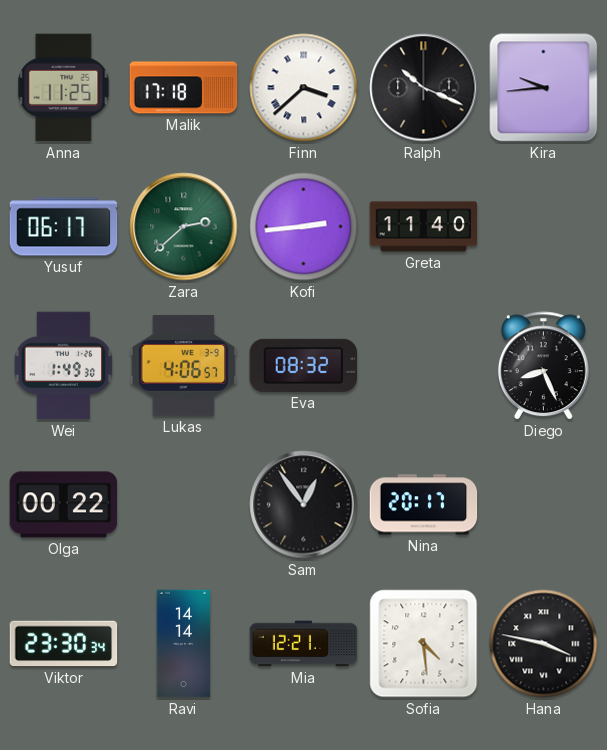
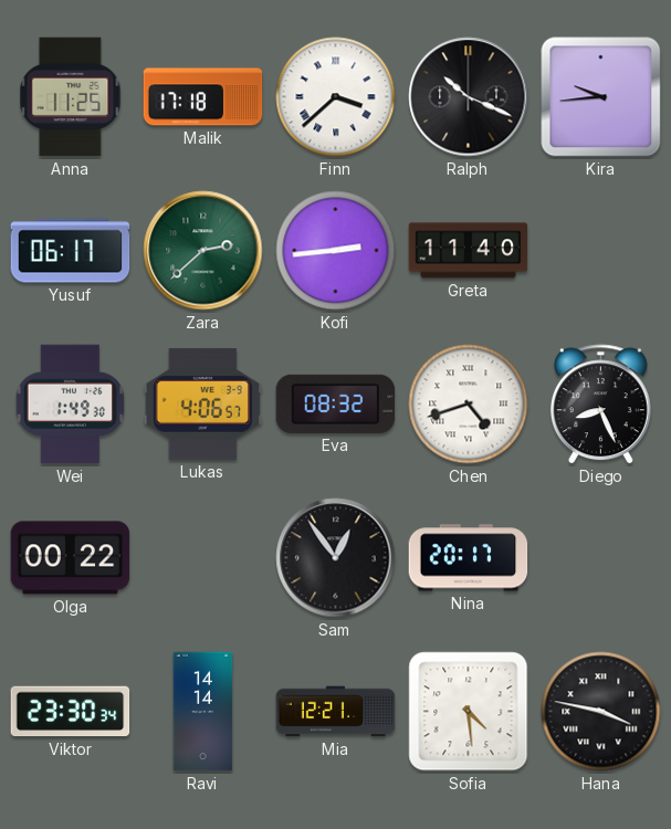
Chen: none -> 4:42 (469, 405)
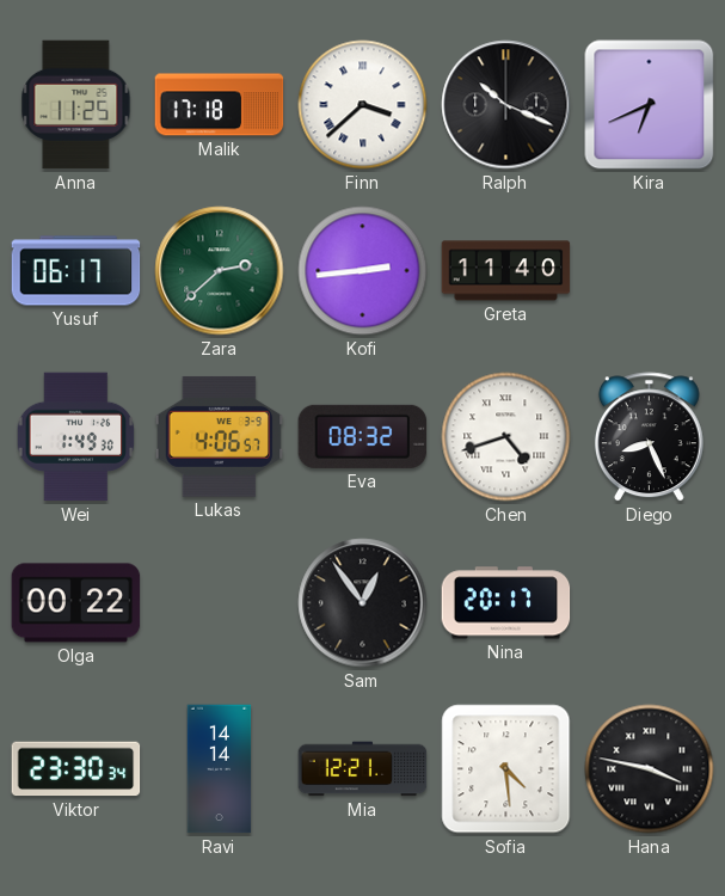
Kira: 9:44 -> 6:41 (650, 105)
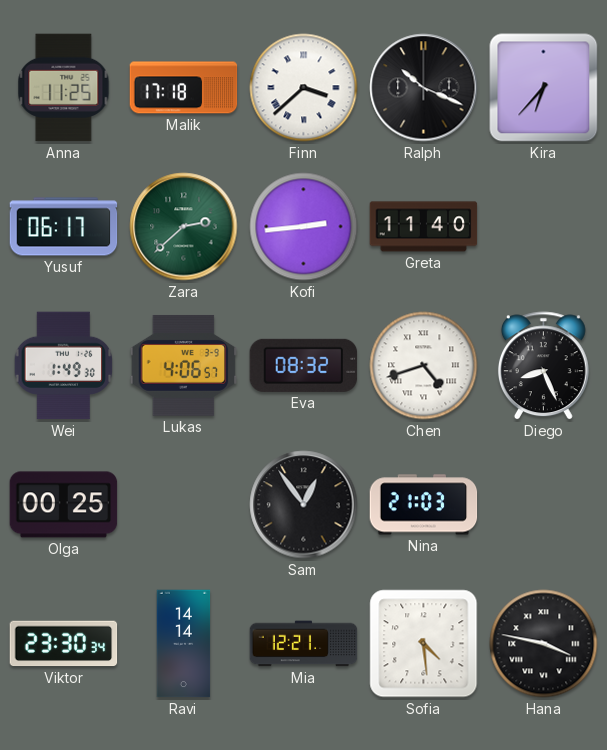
Kira: 6:41 -> 6:37 (544, 88)
Olga: 00:22 -> 00:25 (64, 505)
Nina: 20:17 -> 21:03 (424, 505)
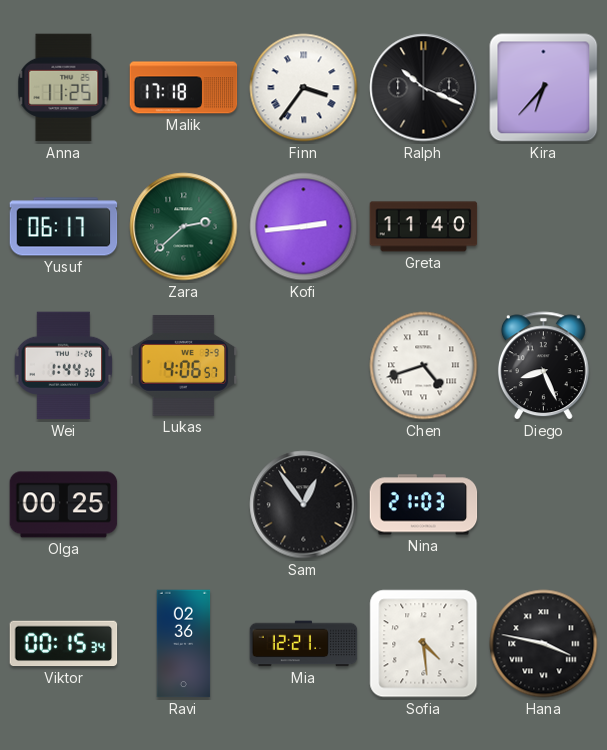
Finn: 3:38 -> 3:36 (304, 88)
Wei: 1:49 -> 1:44 (64, 366)
Eva: 08:32 -> none (304, 365)
Viktor: 23:30 -> 00:15 (64, 644)
Ravi: 14:14 -> 02:36 (184, 644)
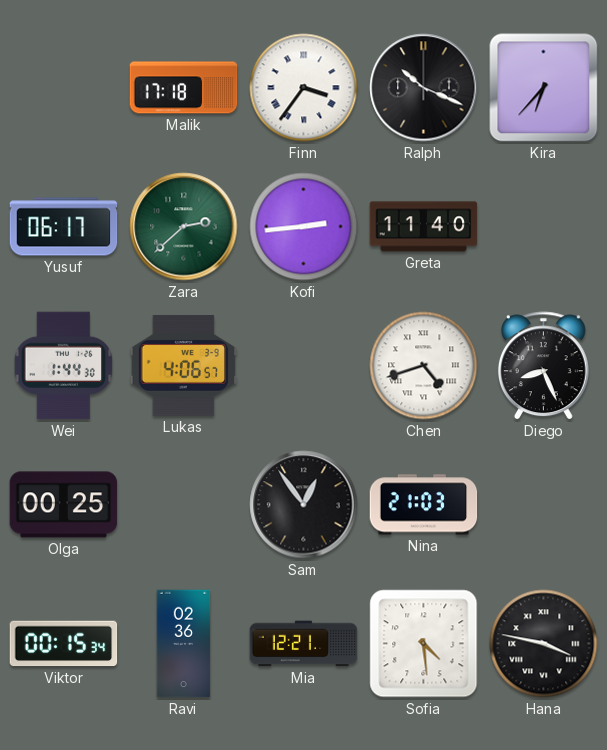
Anna: 11:25 -> none (64, 88)
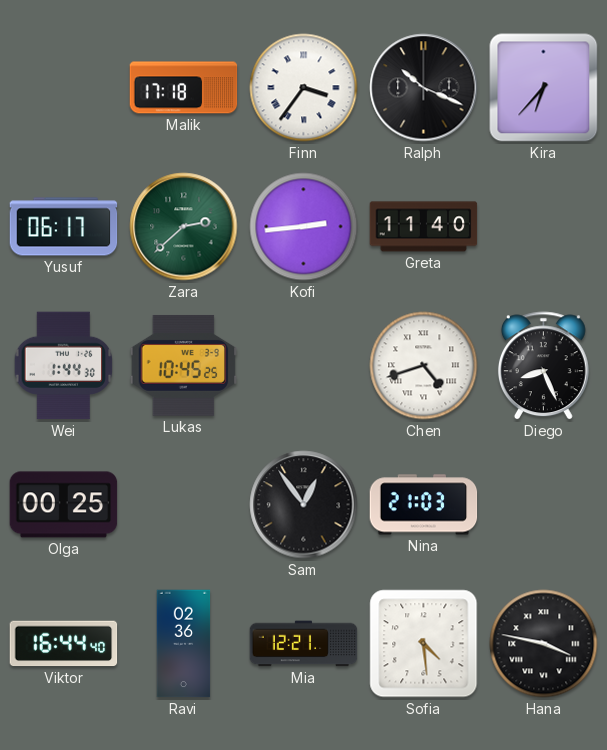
Lukas: 4:06 -> 10:45 (184, 365)
Viktor: 00:15 -> 16:44 (64, 644)
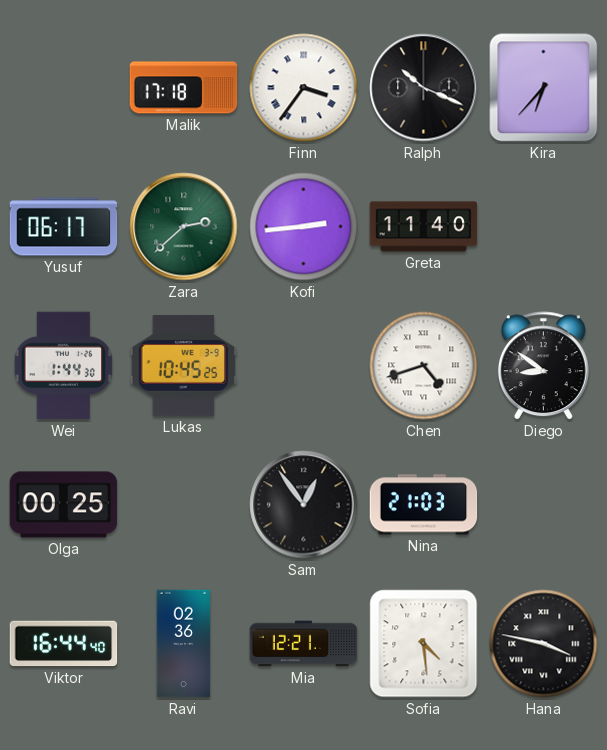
Diego: 8:26 -> 8:51 (543, 366)
